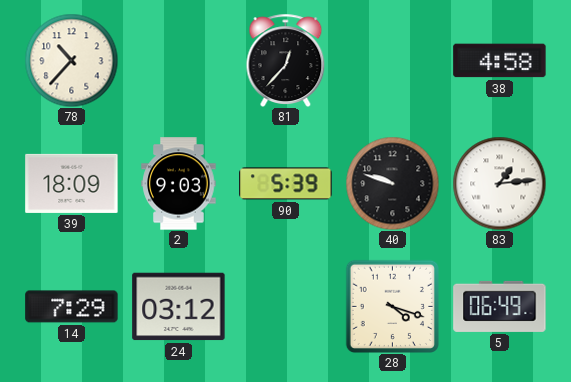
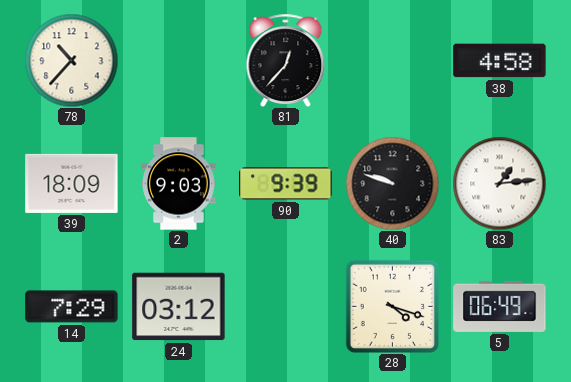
90: 5:39 -> 9:39 (286, 184)
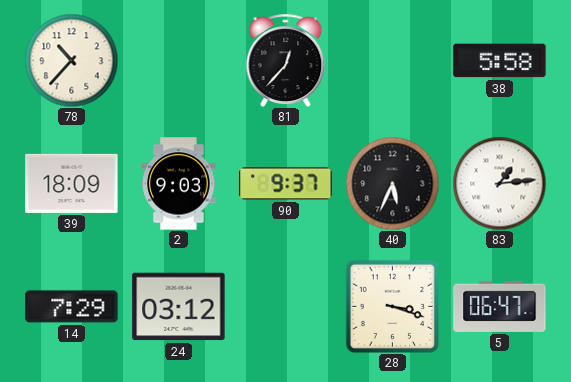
38: 4:58 -> 5:58 (500, 61)
90: 9:39 -> 9:37 (286, 184)
40: 9:48 -> 5:34 (392, 183)
28: 4:18 -> 3:18 (392, 306)
5: 06:49 -> 06:47 (500, 306)
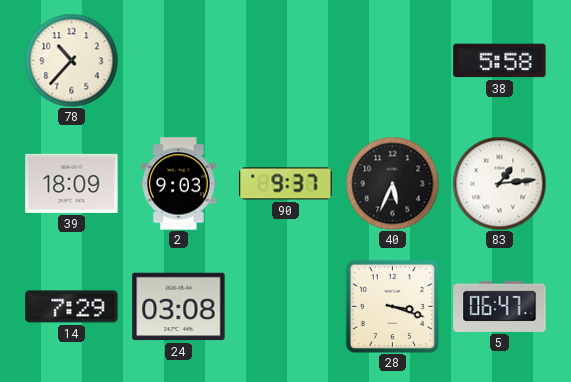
81: 12:37 -> none (286, 60)
24: 03:12 -> 03:08 (179, 307)
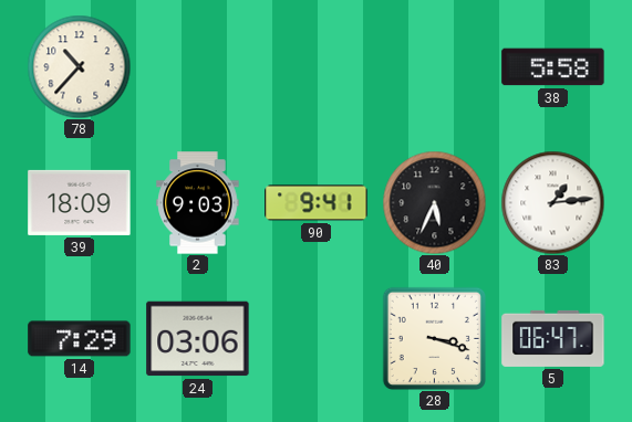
90: 9:37 -> 9:41 (317, 203)
24: 03:08 -> 03:06 (198, 339)
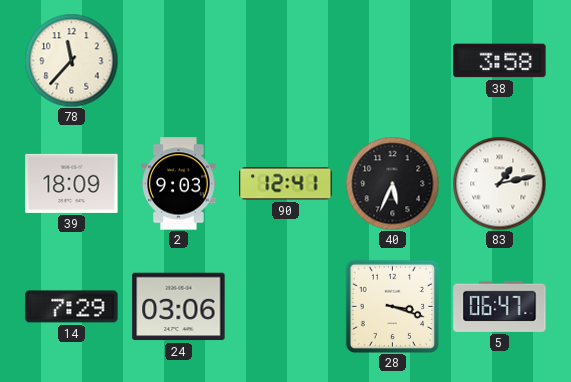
78: 10:37 -> 11:37 (71, 60)
38: 5:58 -> 3:58 (500, 61)
90: 9:41 -> 12:41 (286, 184)
83: 1:14 -> 1:13 (499, 183)
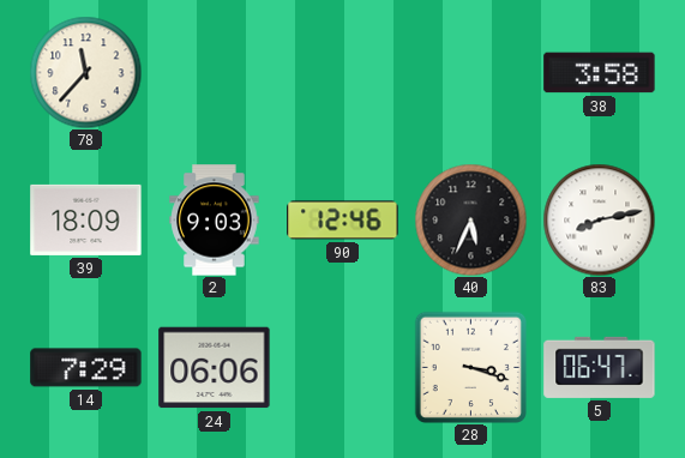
90: 12:41 -> 12:46 (343, 221)
83: 1:13 -> 8:13 (599, 219)
24: 03:06 -> 06:06 (215, 368)
